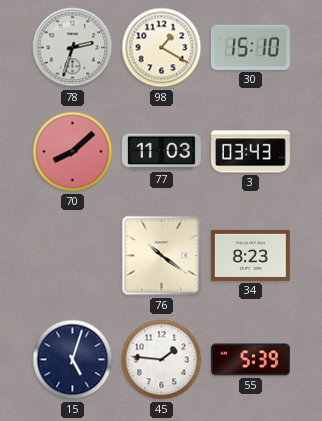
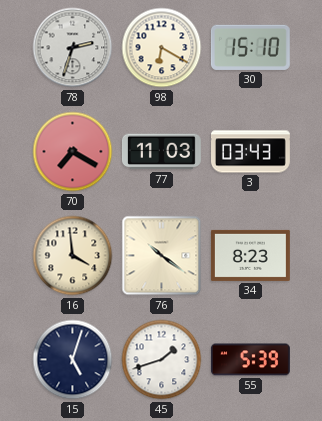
98: 1:20 -> 6:20 (162, 48)
70: 8:08 -> 7:20 (73, 152)
16: none -> 3:59 (73, 256)
45: 1:46 -> 1:42 (162, 360)
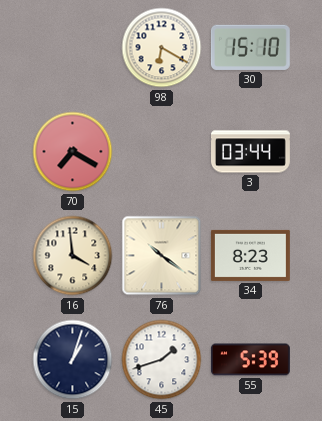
78: 2:33 -> none (73, 48)
77: 11:03 -> none (161, 152)
3: 03:43 -> 03:44 (251, 152)
15: 5:03 -> 1:03 (73, 360)
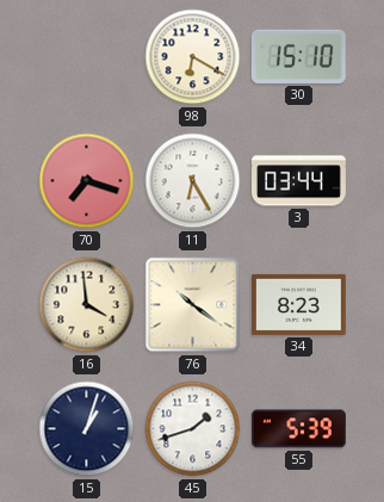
70: 7:20 -> 7:18 (87, 181)
11: none -> 6:25 (193, 181)
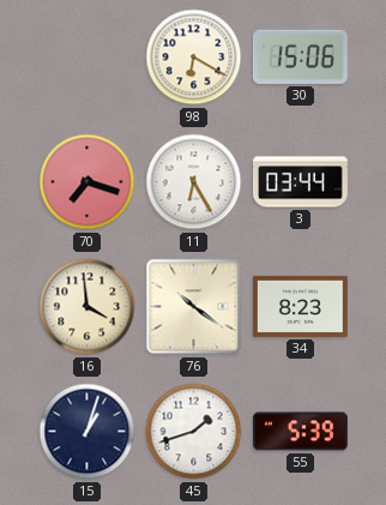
30: 15:10 -> 15:06 (300, 56)
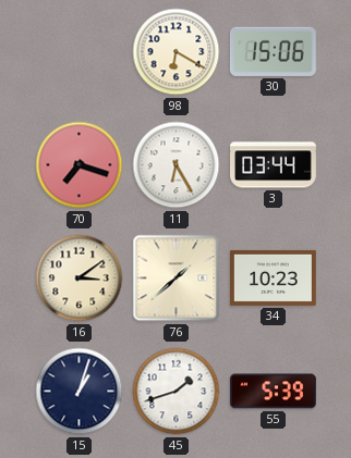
16: 3:59 -> 3:09 (80, 278)
76: 10:21 -> 1:38 (177, 278)
34: 8:23 -> 10:23 (273, 277)
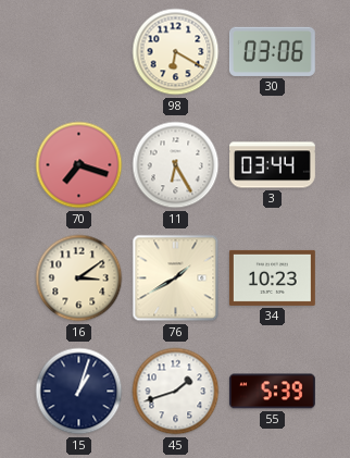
30: 15:06 -> 03:06 (272, 51)
76: 1:38 -> 1:40 (176, 278)
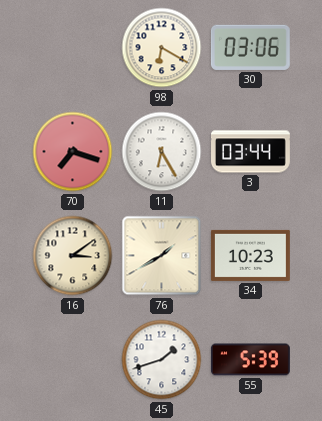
15: 1:03 -> none (79, 392)
